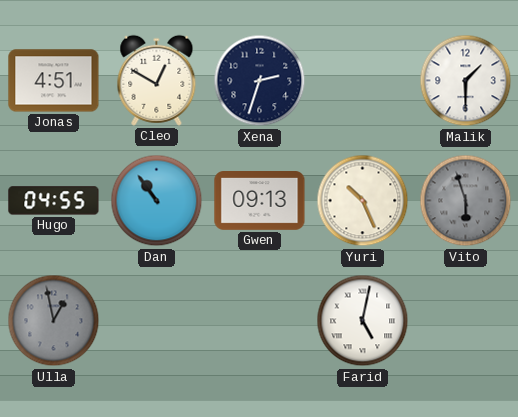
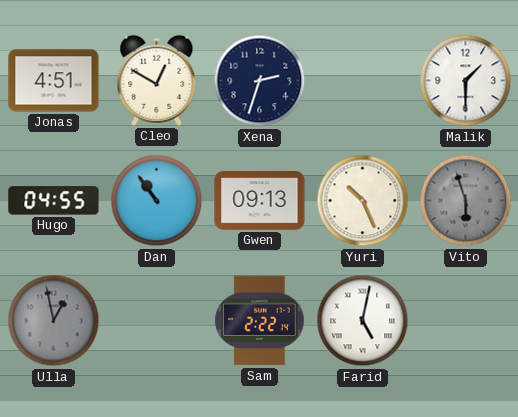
Sam: none -> 2:22 (260, 321)
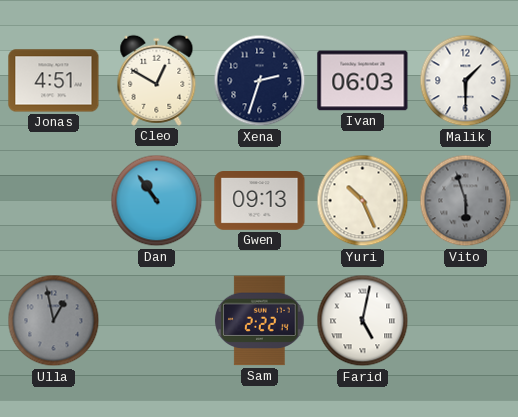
Ivan: none -> 06:03 (363, 81)
Hugo: 04:55 -> none (54, 201)
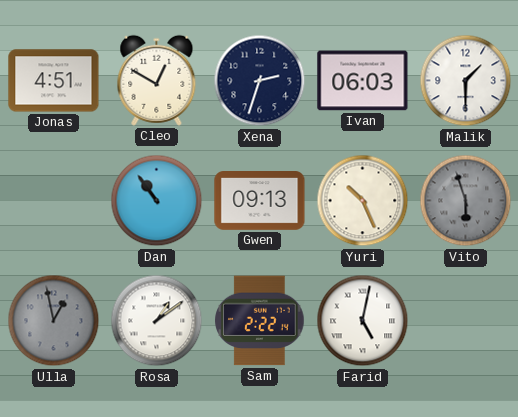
Rosa: none -> 1:09 (157, 321)
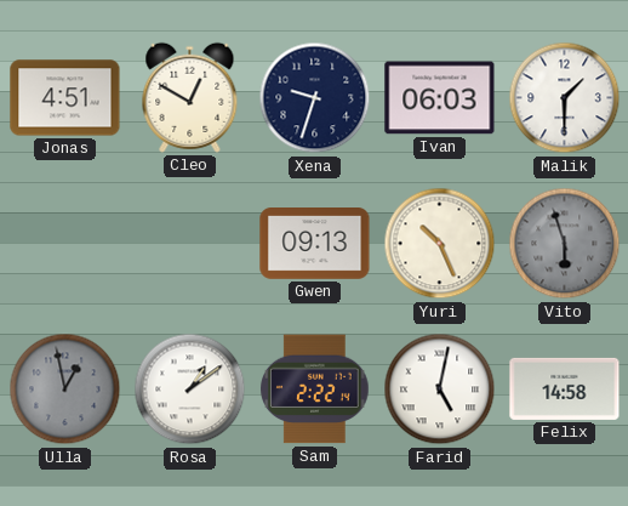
Xena: 2:33 -> 9:33 (315, 98)
Dan: 10:54 -> none (157, 201)
Felix: none -> 14:58 (565, 388)
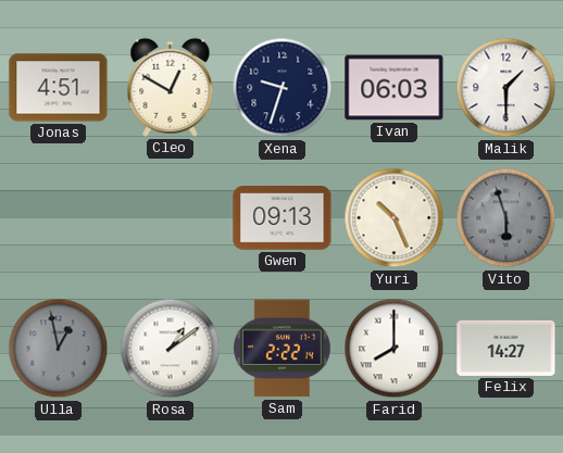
Farid: 5:02 -> 8:00 (395, 349)
Felix: 14:58 -> 14:27 (506, 348)
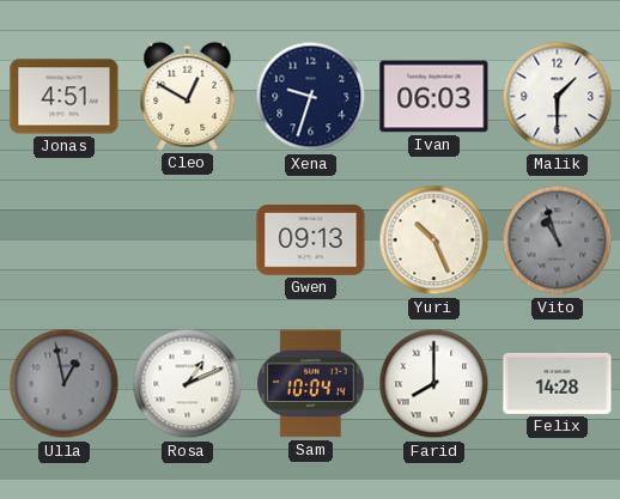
Vito: 5:57 -> 10:57 (558, 241)
Rosa: 1:09 -> 1:11 (188, 384)
Sam: 2:22 -> 10:04 (311, 384)
Felix: 14:27 -> 14:28 (558, 383)
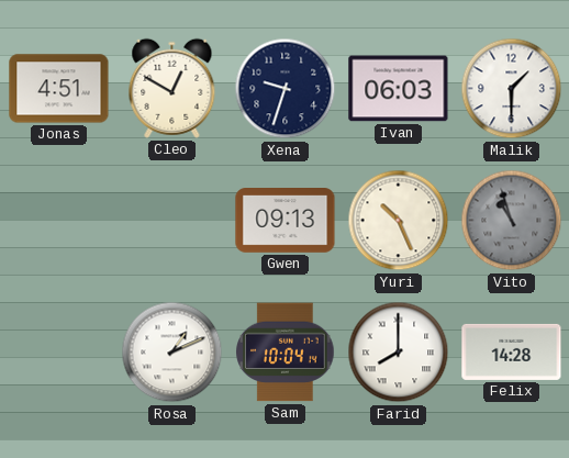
Ulla: 12:58 -> none (65, 384)
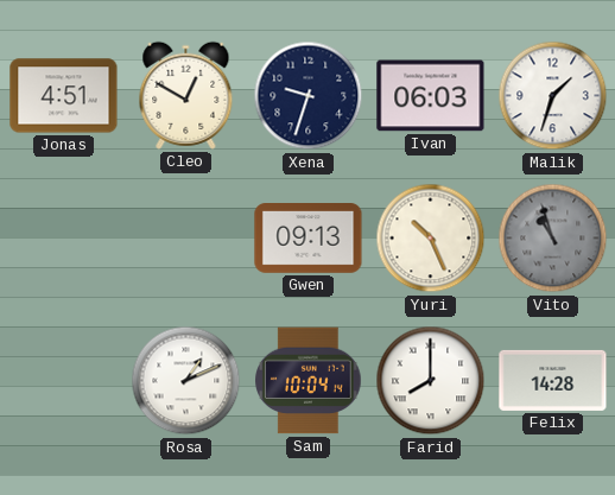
Malik: 1:30 -> 1:33 (553, 96)
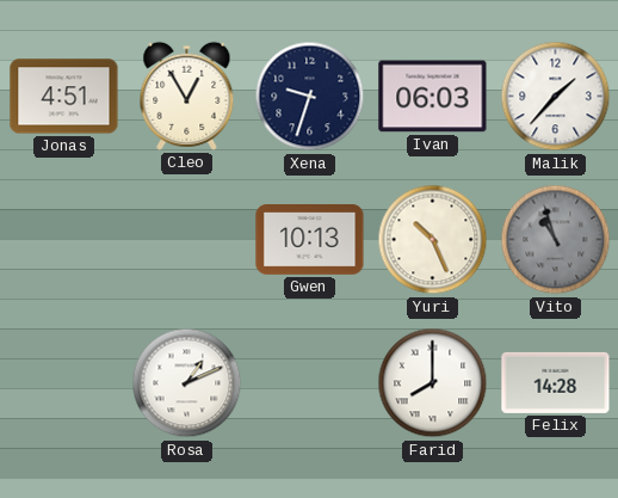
Cleo: 12:50 -> 12:55 (187, 96)
Malik: 1:33 -> 1:37 (556, 97)
Gwen: 09:13 -> 10:13 (310, 240)
Sam: 10:04 -> none (309, 381)
